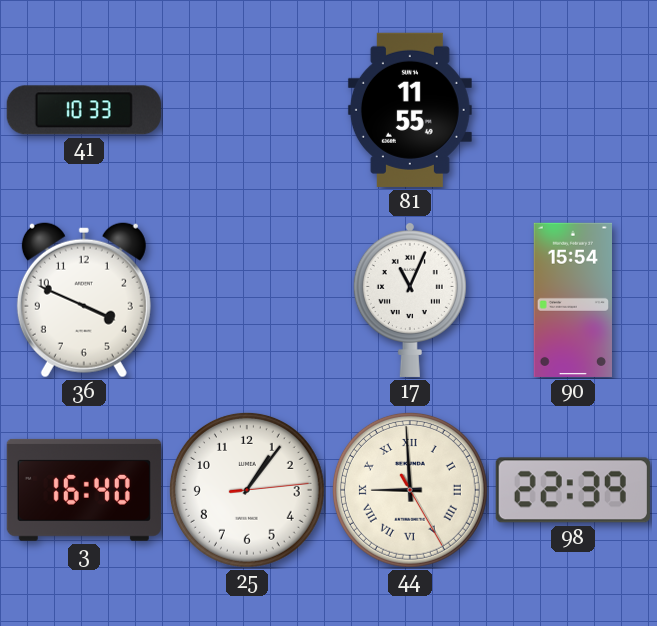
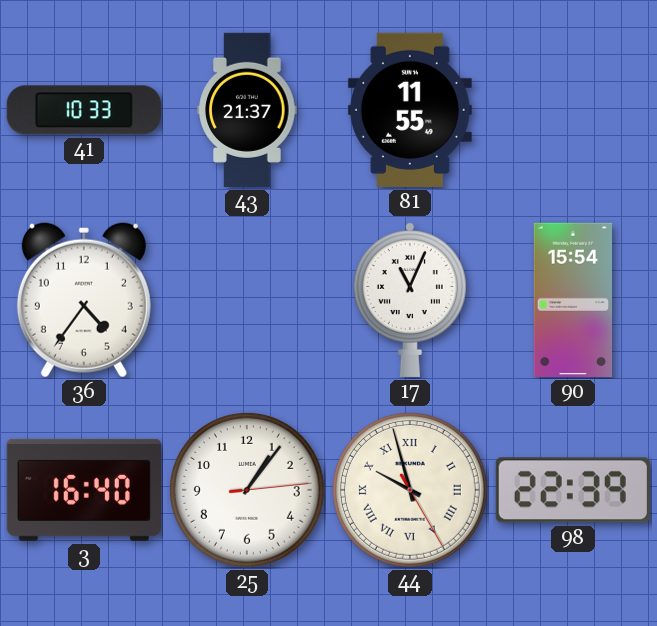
43: none -> 21:37 (247, 110)
36: 3:49 -> 4:36 (84, 300)
44: 8:59 -> 9:57 (410, 490)
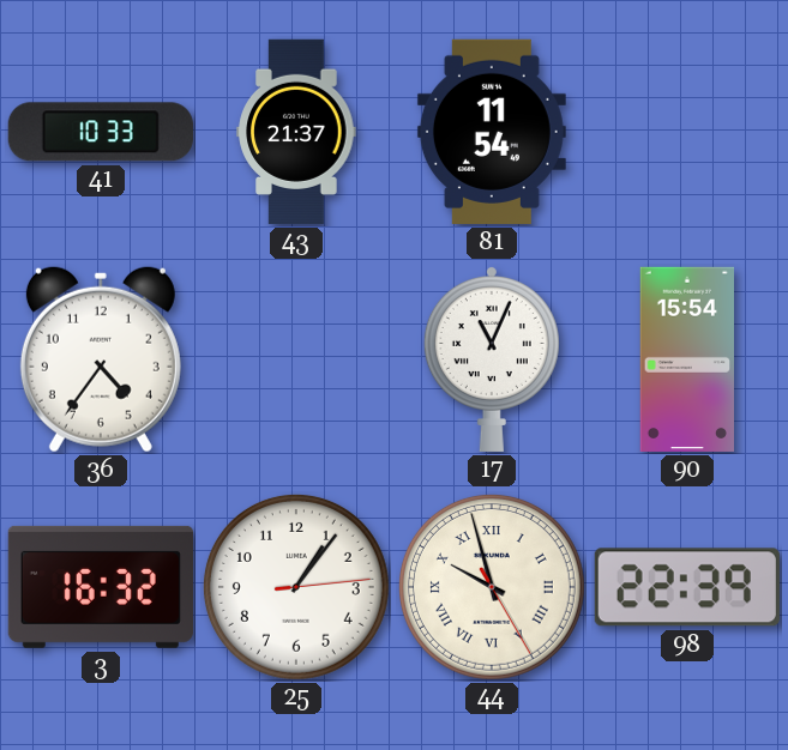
81: 11:55 -> 11:54 (492, 132)
3: 16:40 -> 16:32 (101, 587)
